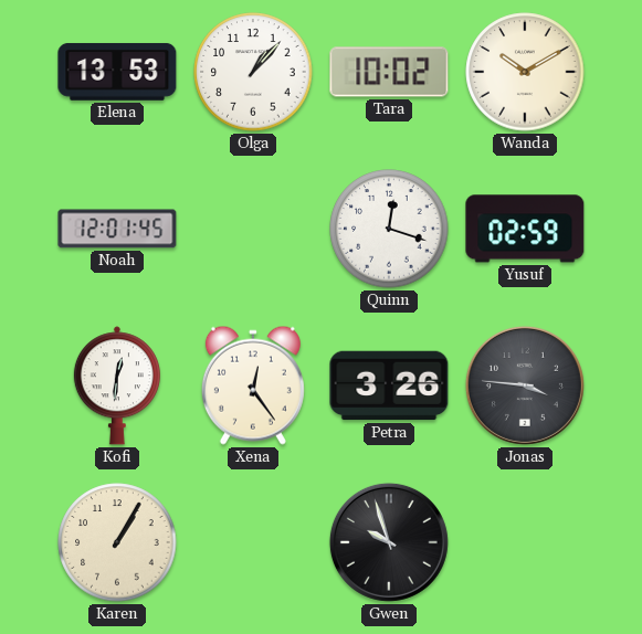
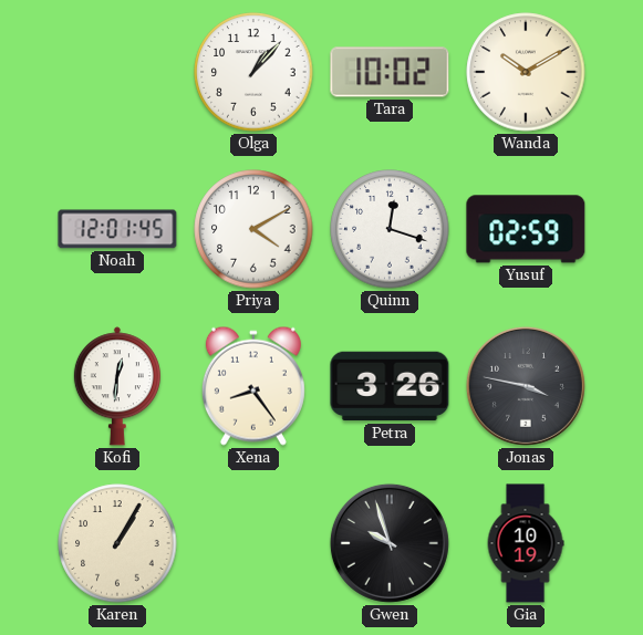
Elena: 13:53 -> none (117, 72)
Priya: none -> 4:10 (253, 229)
Xena: 12:24 -> 8:24 (253, 386)
Jonas: 3:46 -> 3:47 (526, 386)
Gia: none -> 10:19 (526, 543)
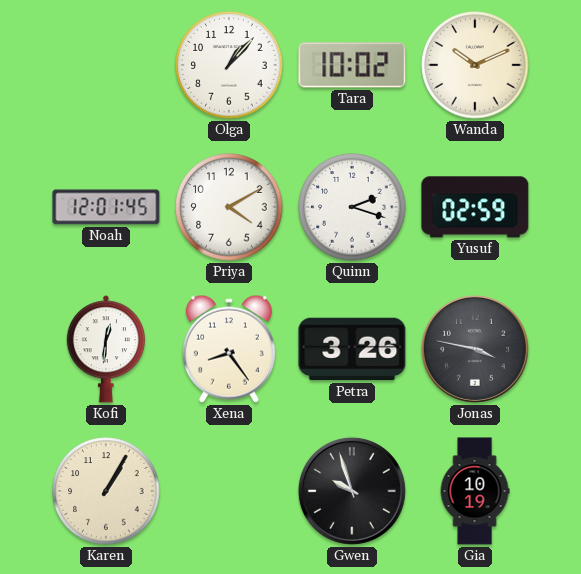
Wanda: 10:10 -> 10:11 (475, 65)
Quinn: 12:18 -> 2:18 (352, 207)
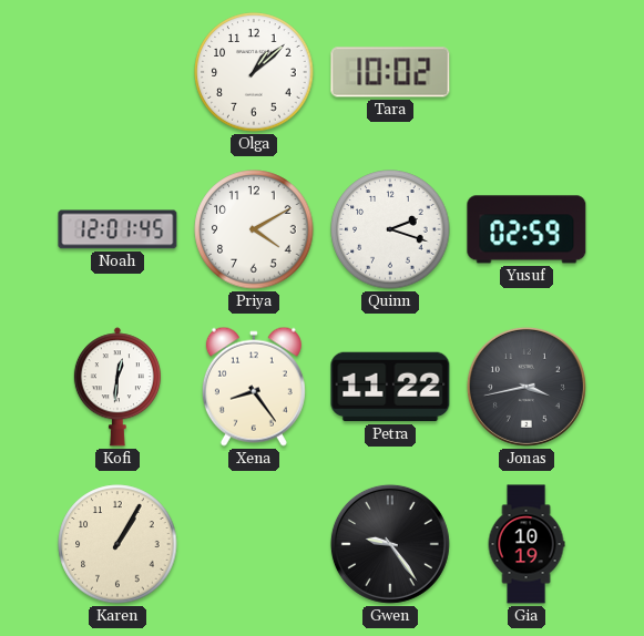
Olga: 1:07 -> 1:08 (254, 72)
Wanda: 10:11 -> none (475, 65)
Petra: 3:26 -> 11:22 (390, 387)
Jonas: 3:47 -> 3:43 (527, 387)
Gwen: 9:57 -> 9:24 (390, 544)
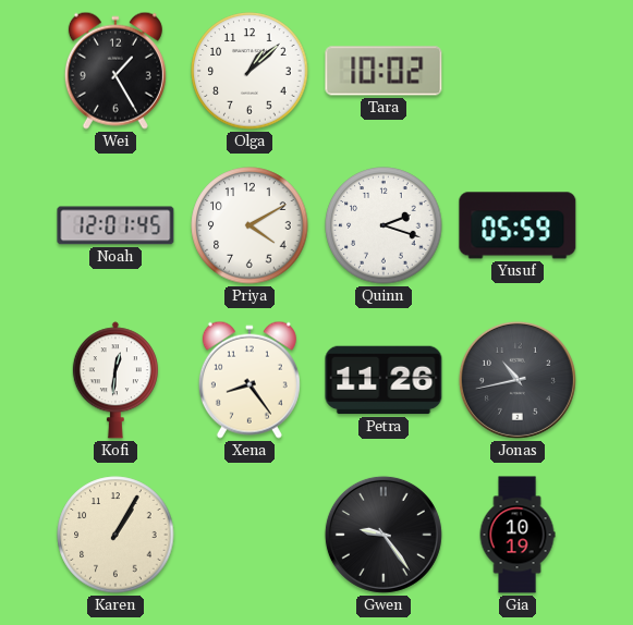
Wei: none -> 1:25 (115, 71)
Yusuf: 02:59 -> 05:59 (518, 225)
Petra: 11:22 -> 11:26 (384, 380)
Jonas: 3:43 -> 10:43 (518, 380)
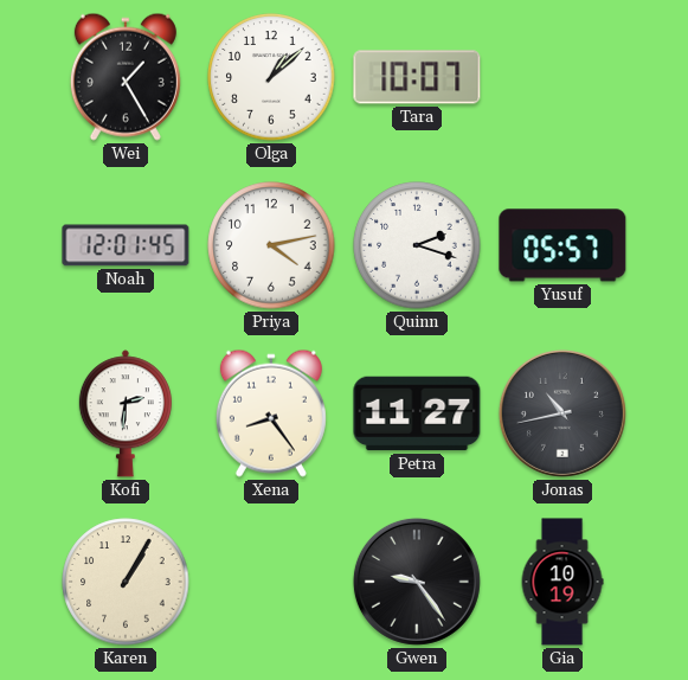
Tara: 10:02 -> 10:07 (417, 77)
Priya: 4:10 -> 4:13 (271, 245)
Yusuf: 05:59 -> 05:57 (562, 245)
Kofi: 12:31 -> 2:31 (126, 413)
Petra: 11:26 -> 11:27 (417, 413)
